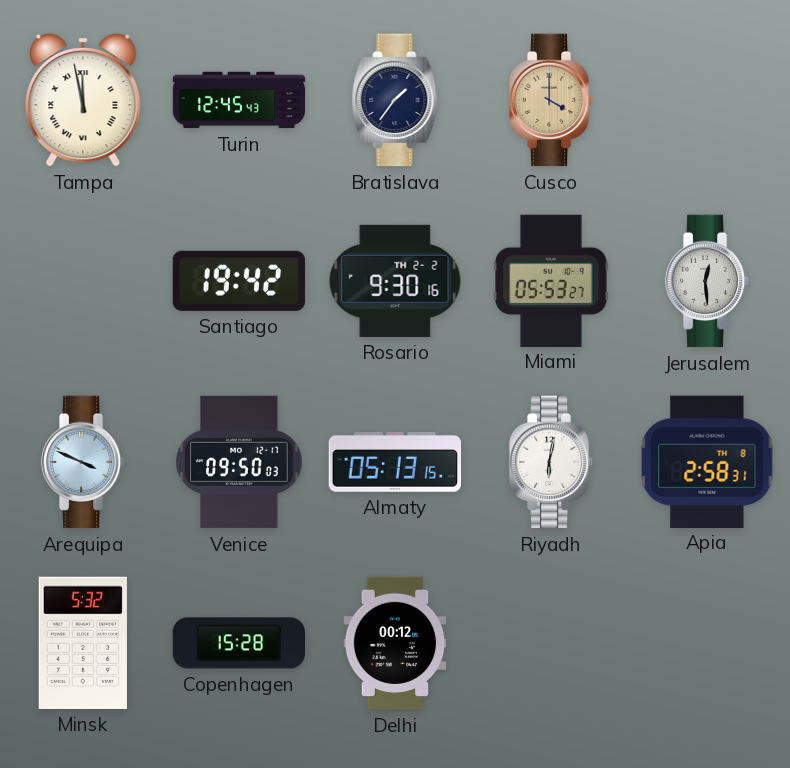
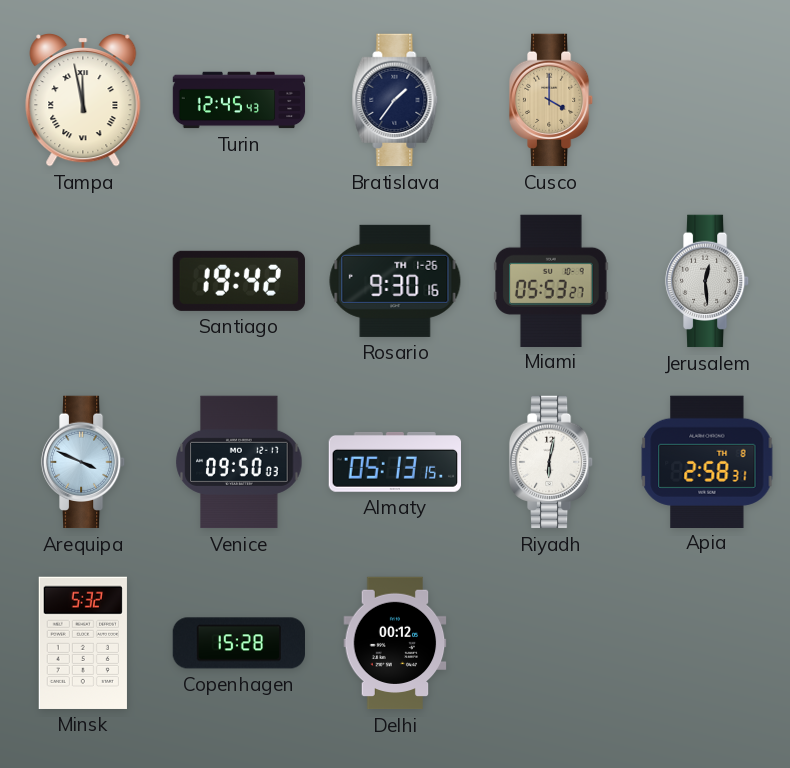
Rosario date: TH 2-2 -> TH 1-26 (395, 281)
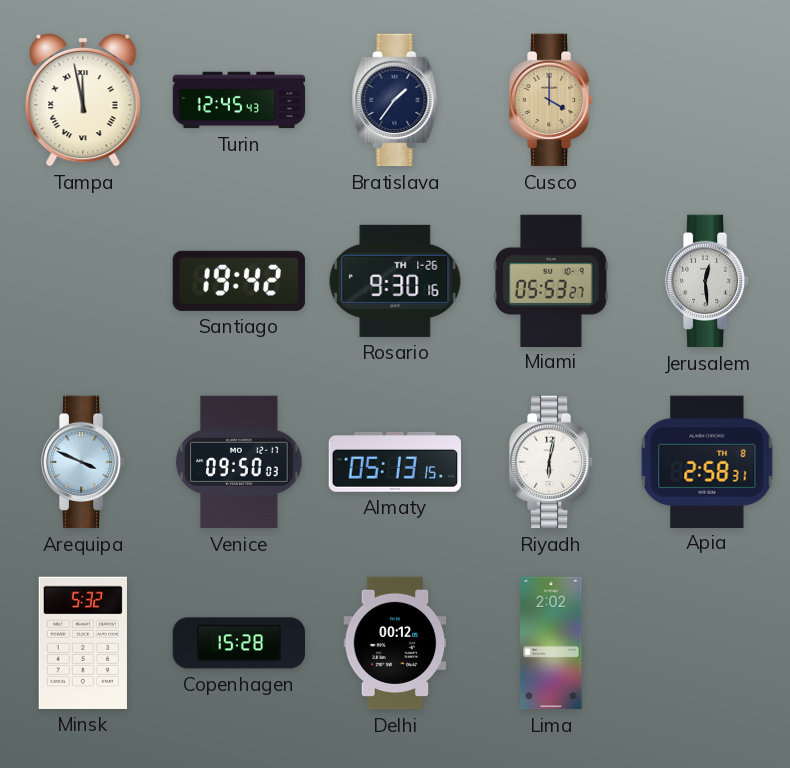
Lima: none -> 2:02 (551, 643)
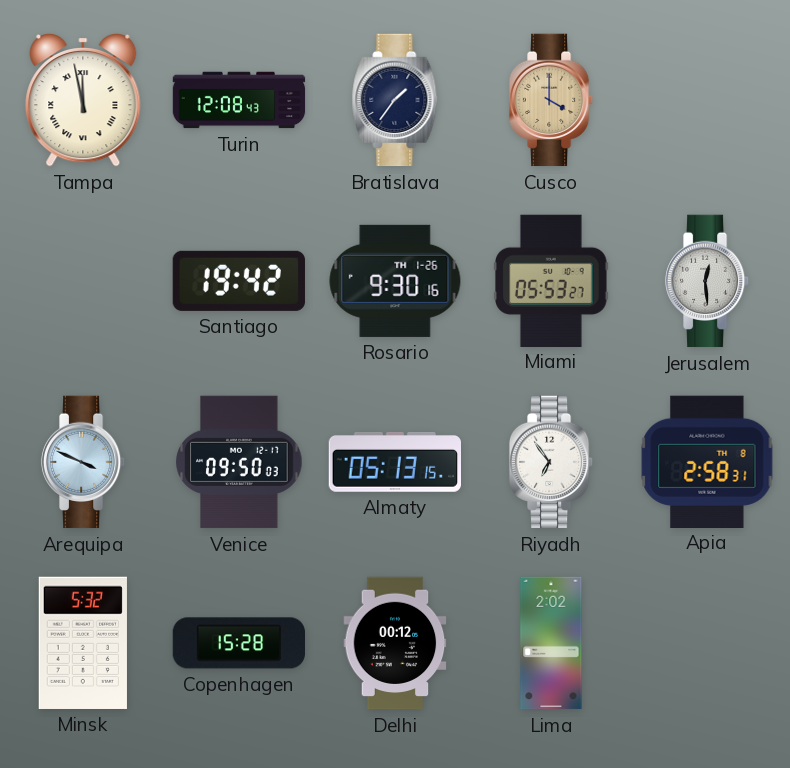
Turin: 12:45 -> 12:08 (239, 100)
Riyadh: 6:02 -> 6:54 (551, 462)
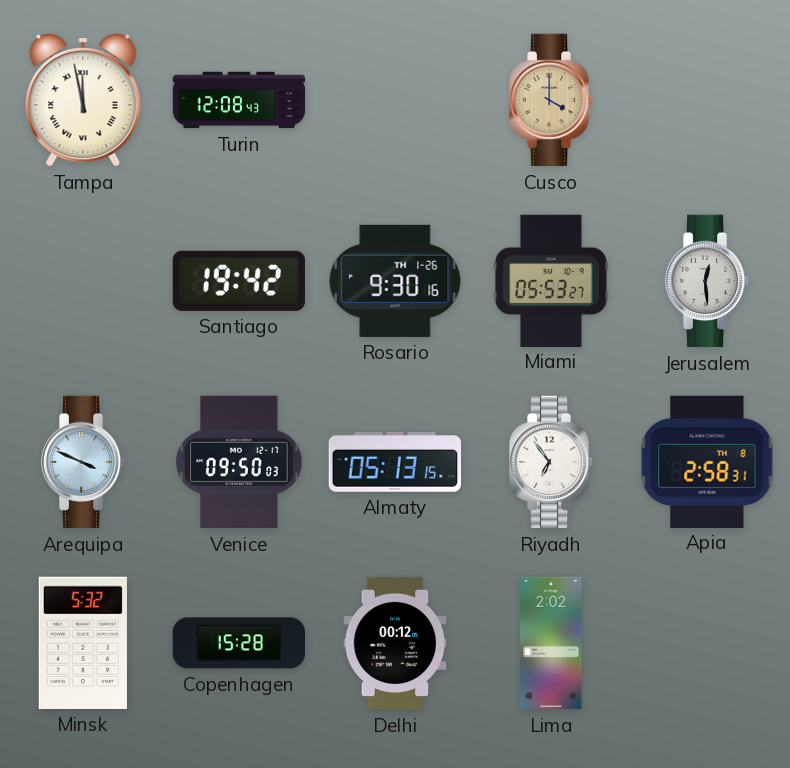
Bratislava: 1:36 -> none (395, 100)
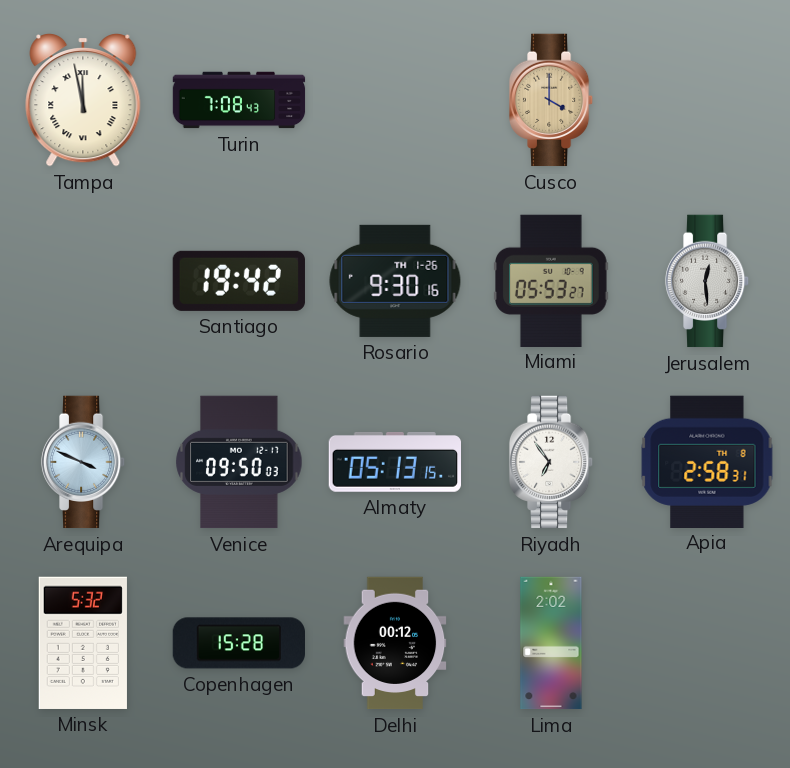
Turin: 12:08 -> 7:08 (239, 100)
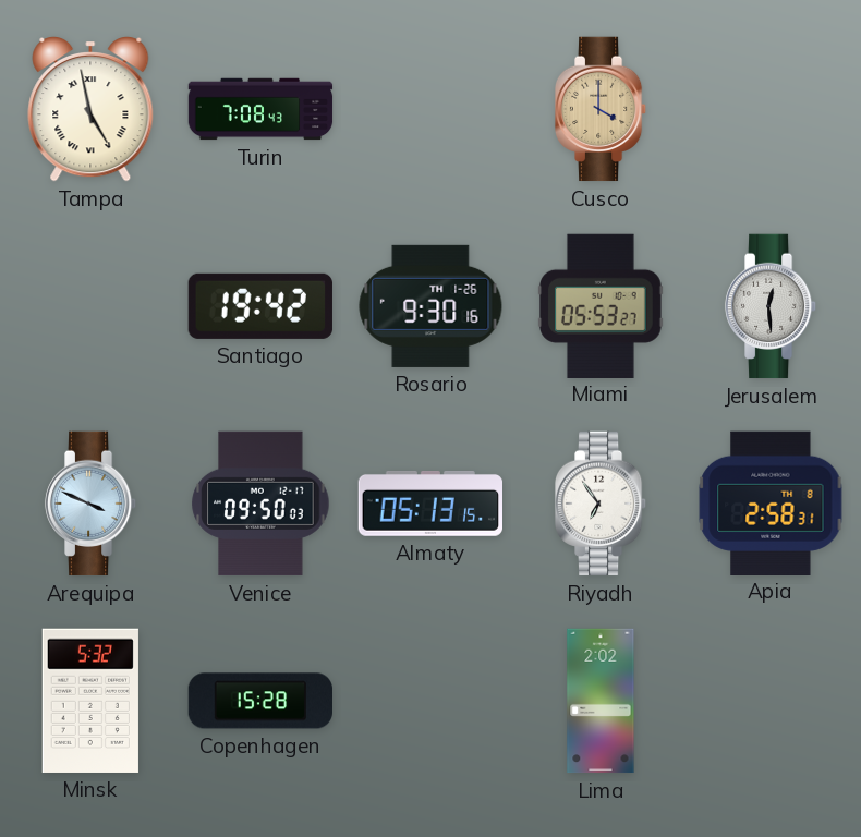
Tampa: 11:58 -> 4:58 (90, 110)
Delhi: 00:12 -> none (395, 643)
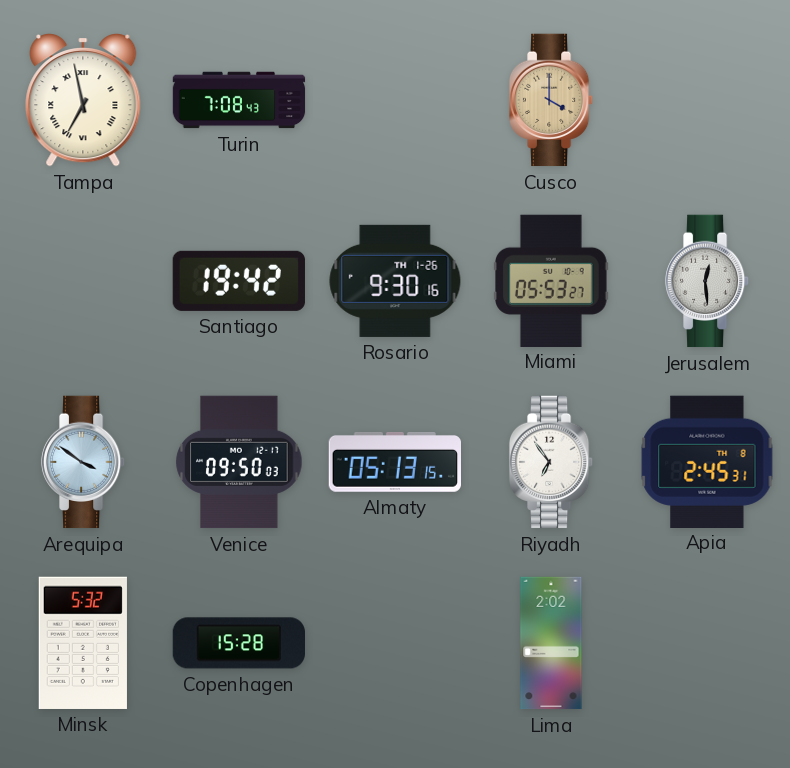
Tampa: 4:58 -> 6:58 (83, 101)
Arequipa: 3:49 -> 3:51 (83, 462)
Apia: 2:58 -> 2:45 (707, 461)
